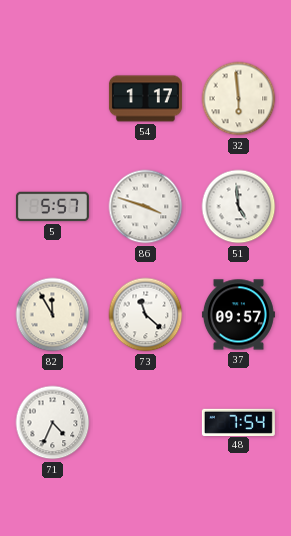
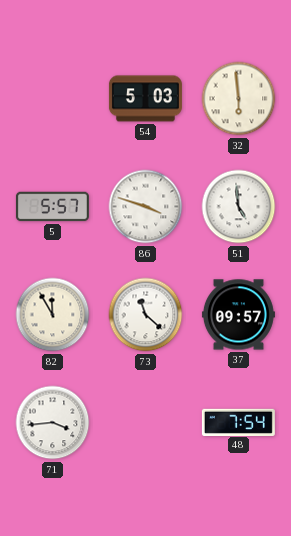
54: 1:17 -> 5:03 (145, 99)
71: 4:34 -> 3:44 (53, 423)
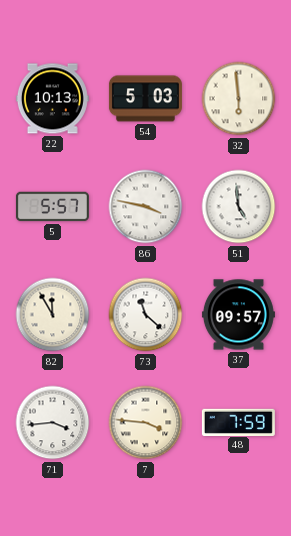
22: none -> 10:13 (52, 99)
86: 3:48 -> 3:47 (146, 207)
7: none -> 3:46 (146, 423)
48: 7:54 -> 7:59 (238, 422)
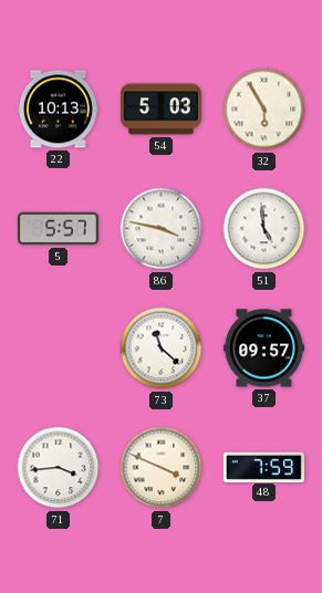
32: 5:59 -> 5:55 (264, 110)
82: 11:55 -> none (53, 315)
7: 3:46 -> 3:49 (162, 468)
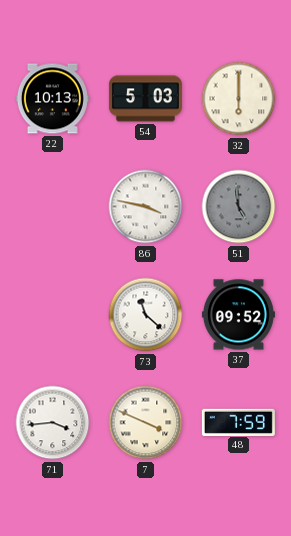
32: 5:55 -> 6:00 (239, 99)
5: 5:57 -> none (58, 229)
51 dial: white -> grey (239, 207)
37: 09:57 -> 09:52 (238, 315)
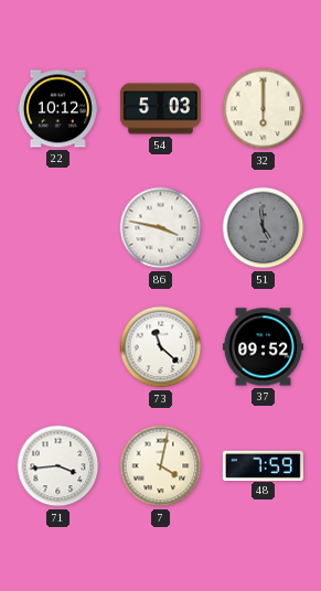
22: 10:13 -> 10:12 (57, 109)
7: 3:49 -> 4:02 (161, 466)
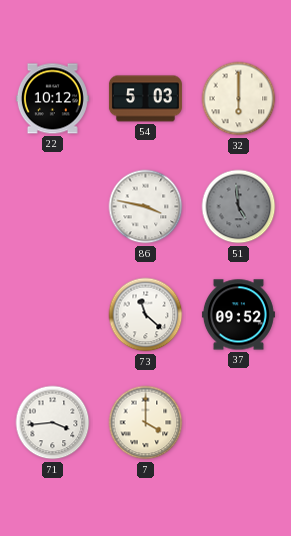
7: 4:02 -> 4:00 (146, 423)
48: 7:59 -> none (263, 465)
